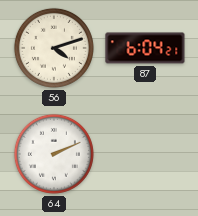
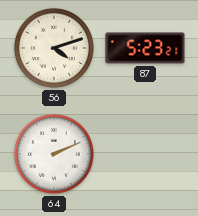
87: 6:04 -> 5:23 (145, 48)
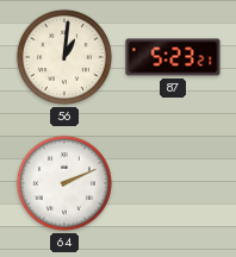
56: 4:12 -> 1:01 (64, 57)
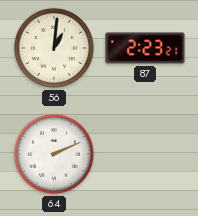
87: 5:23 -> 2:23 (145, 48)
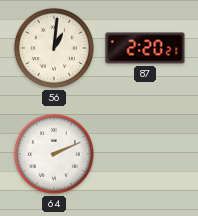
87: 2:23 -> 2:20 (145, 48)
